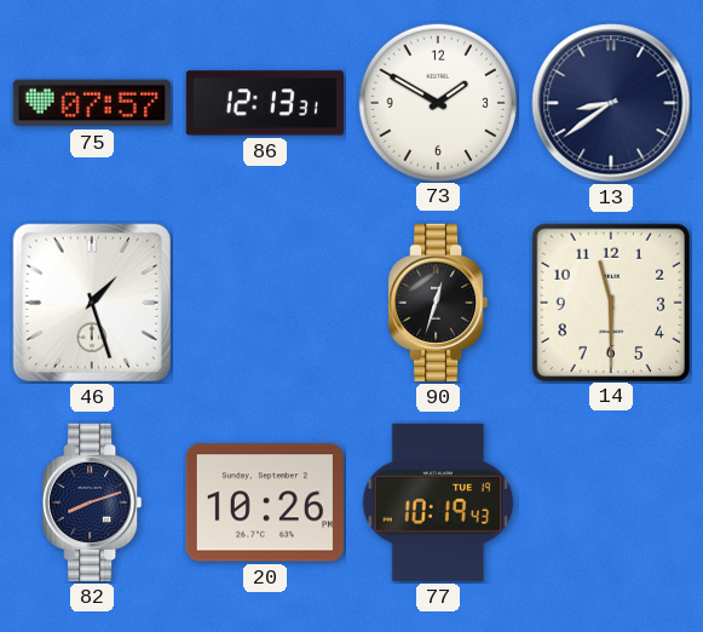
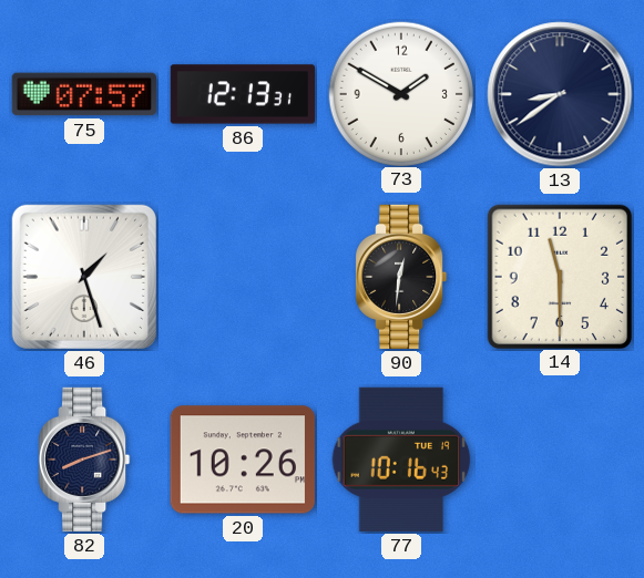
90: 12:33 -> 12:31 (401, 277)
77: 10:19 -> 10:16 (401, 460)
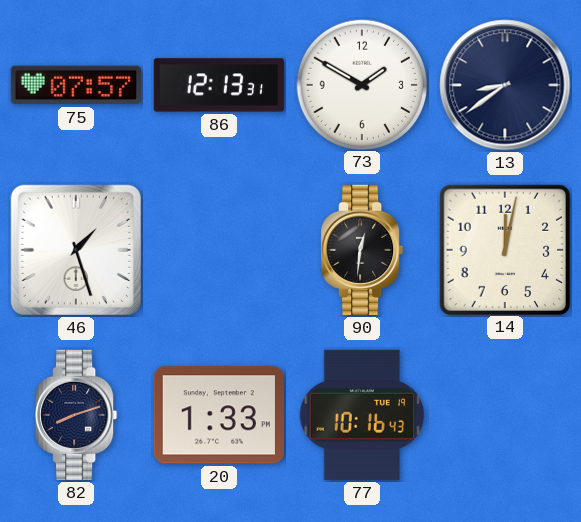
14: 11:30 -> 12:02 (504, 249)
20: 10:26 -> 1:33 (219, 415)
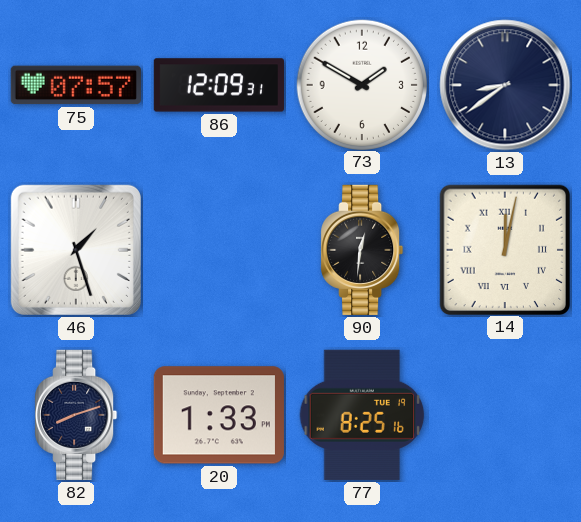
86: 12:13 -> 12:09 (219, 85)
14 numerals: Arabic -> Roman (504, 249)
77: 10:16 -> 8:25 (362, 415)
